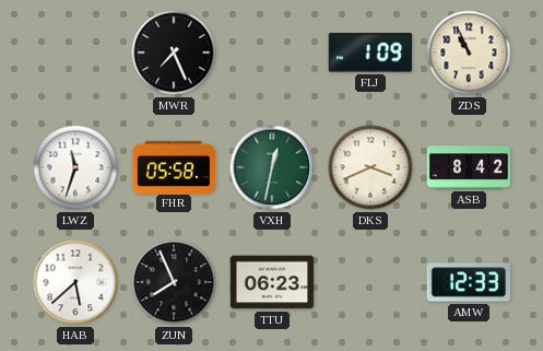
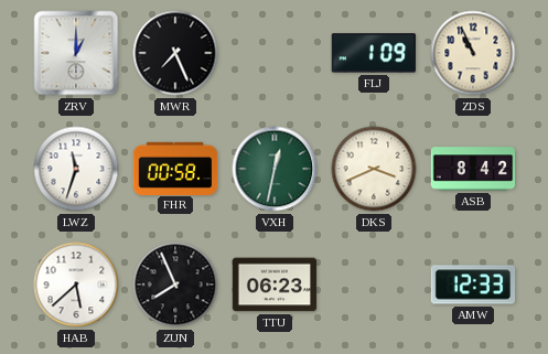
ZRV: none -> 1:00 (76, 53)
FHR: 05:58 -> 00:58 (175, 168)
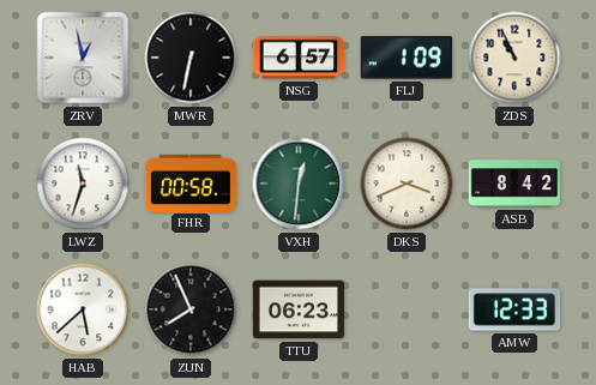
ZRV: 1:00 -> 12:58 (83, 58)
MWR: 7:26 -> 6:32 (191, 58)
NSG: none -> 6:57 (299, 58)
VXH: 12:32 -> 12:31 (299, 184)
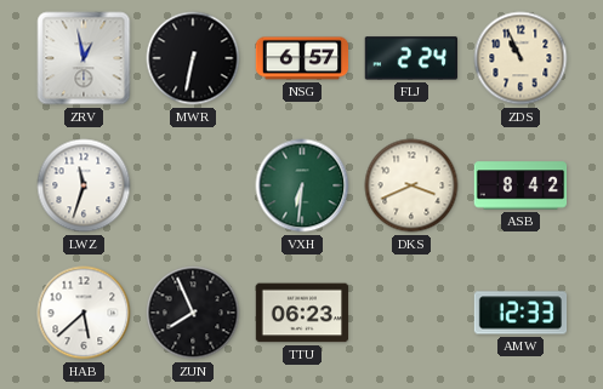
FLJ: 1:09 -> 2:24 (411, 58)
FHR: 00:58 -> none (191, 182)
VXH: 12:31 -> 6:31 (302, 185)
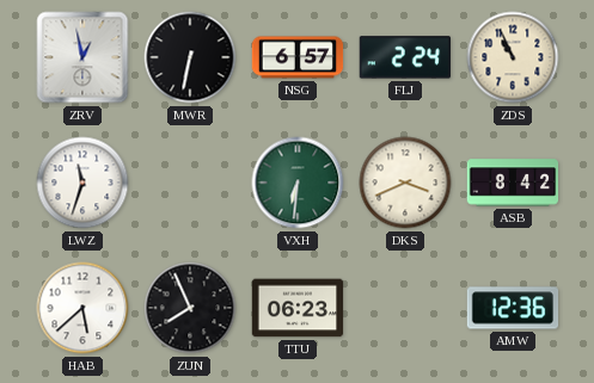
AMW: 12:33 -> 12:36 (513, 308)
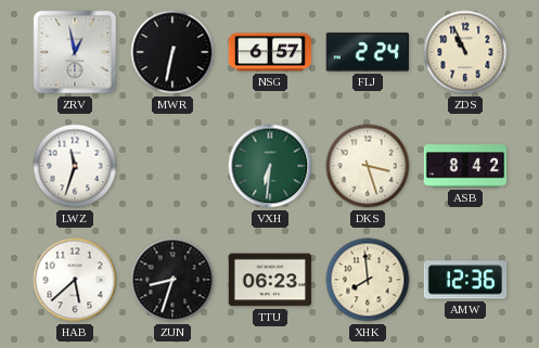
DKS: 3:41 -> 3:27 (368, 166)
ZUN: 7:56 -> 8:33 (172, 280)
XHK: none -> 7:59 (368, 280)
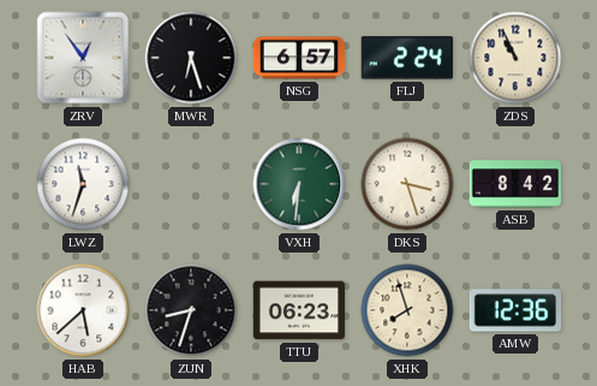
ZRV: 12:58 -> 12:54 (83, 58)
MWR: 6:32 -> 6:27 (191, 58)
XHK: 7:59 -> 7:57 (407, 310)
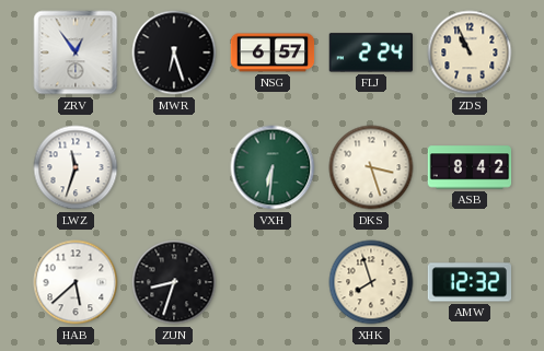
TTU: 06:23 -> none (299, 310)
AMW: 12:36 -> 12:32 (470, 282)
